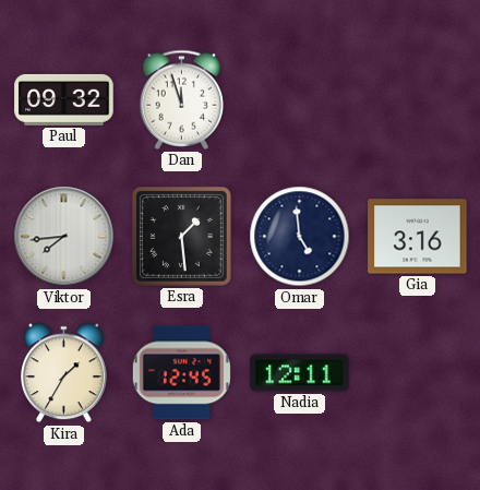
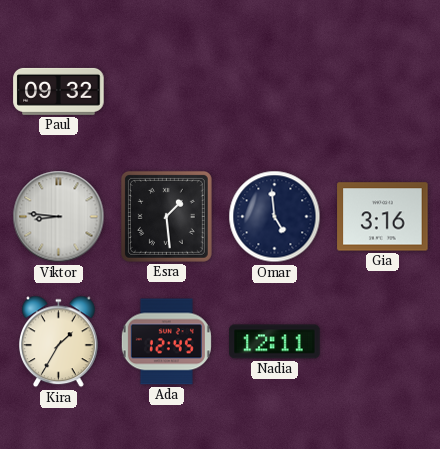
Dan: 11:57 -> none (182, 99)
Viktor: 7:44 -> 8:46 (59, 217)
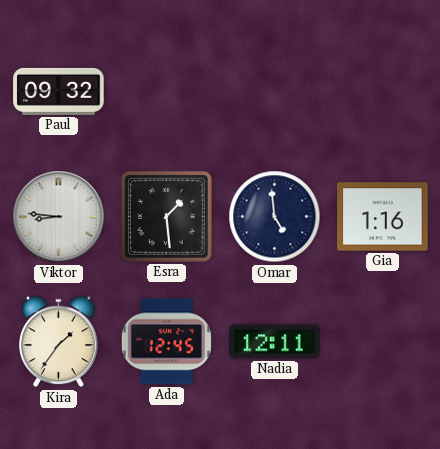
Gia: 3:16 -> 1:16 (383, 217)
Kira: 1:35 -> 1:36 (59, 342)
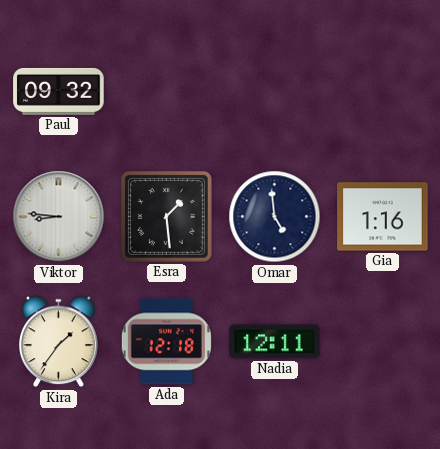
Ada: 12:45 -> 12:18 (166, 342)
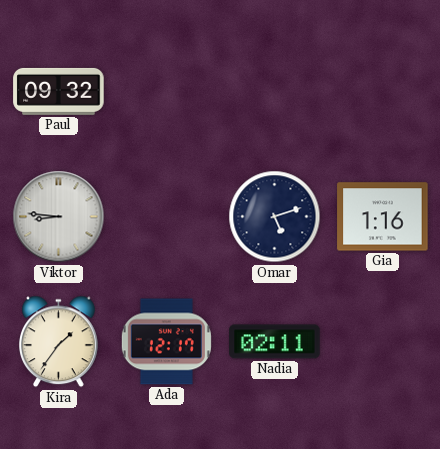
Esra: 1:29 -> none (166, 216)
Omar: 4:59 -> 5:12 (275, 217)
Ada: 12:18 -> 12:17 (166, 342)
Nadia: 12:11 -> 02:11 (275, 342)
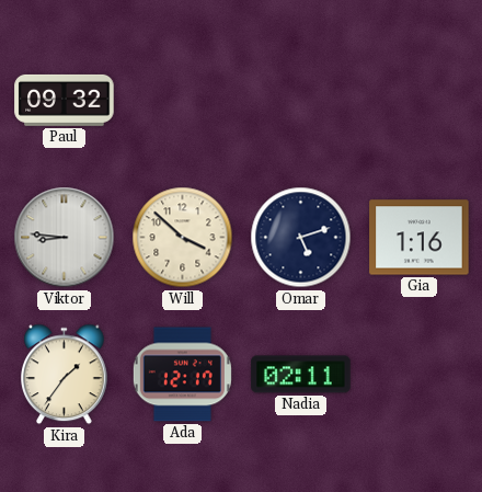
Will: none -> 3:52 (183, 238)
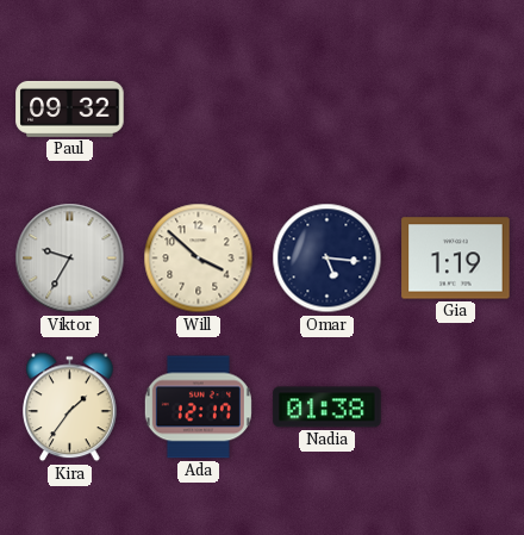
Viktor: 8:46 -> 9:35 (70, 259)
Omar: 5:12 -> 5:16 (327, 259)
Gia: 1:16 -> 1:19 (456, 259)
Nadia: 02:11 -> 01:38 (327, 408)
